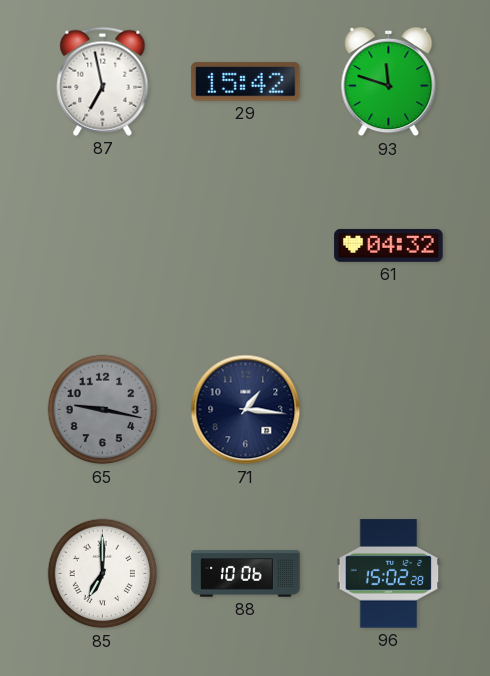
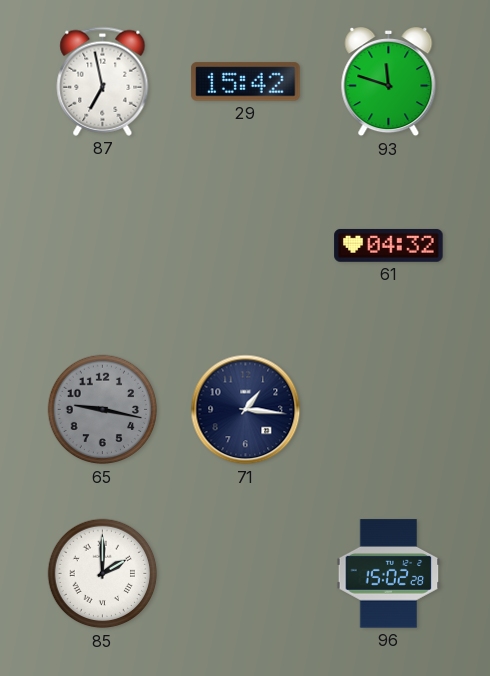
85: 7:00 -> 2:00 (103, 574)
88: 10:06 -> none (246, 574)
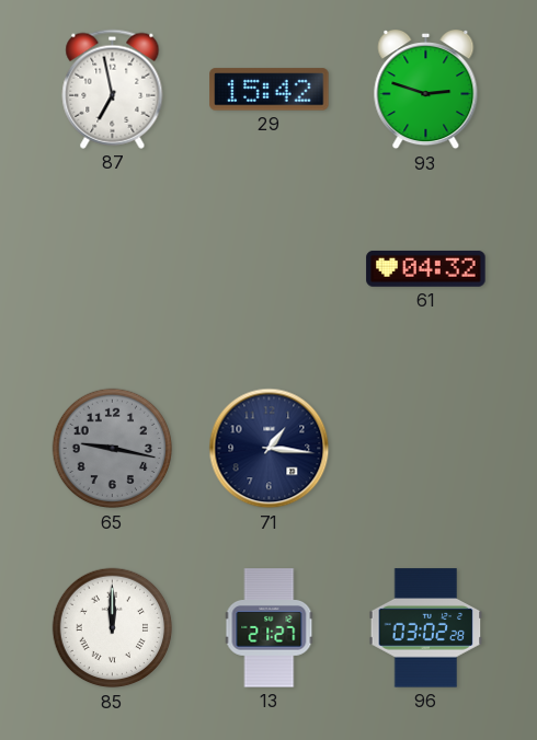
93: 11:48 -> 2:48 (426, 91)
85: 2:00 -> 12:00 (113, 628)
13: none -> 21:27 (270, 628)
96: 15:02 -> 03:02 (426, 628)
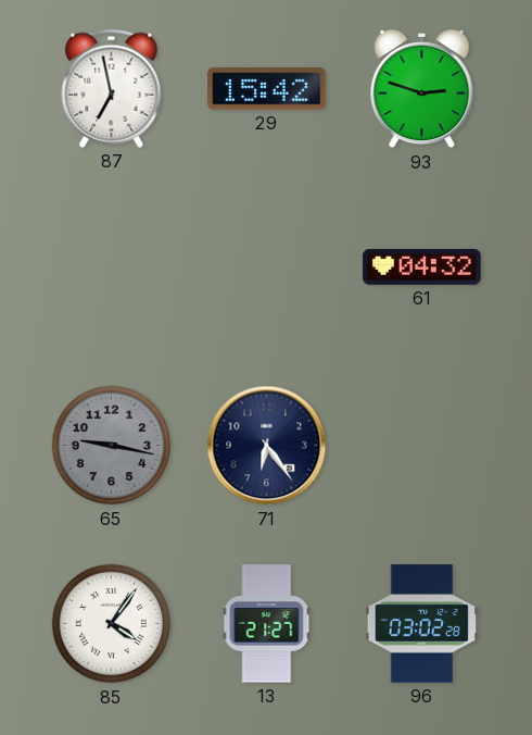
71: 1:16 -> 6:24 (267, 446)
85: 12:00 -> 4:06 (112, 624)
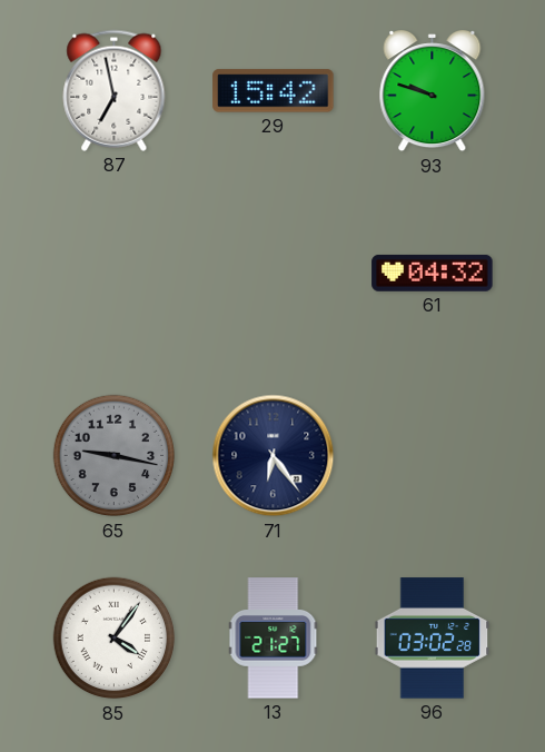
93: 2:48 -> 9:48 (433, 92)
